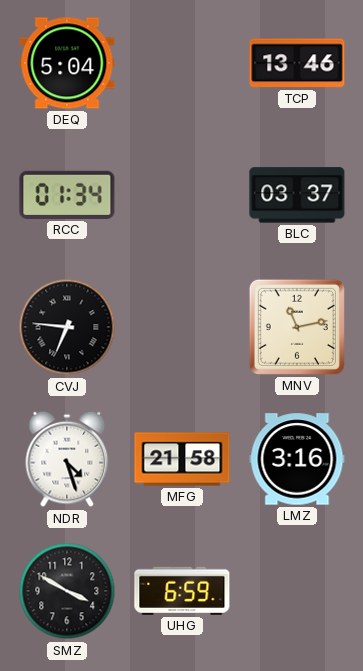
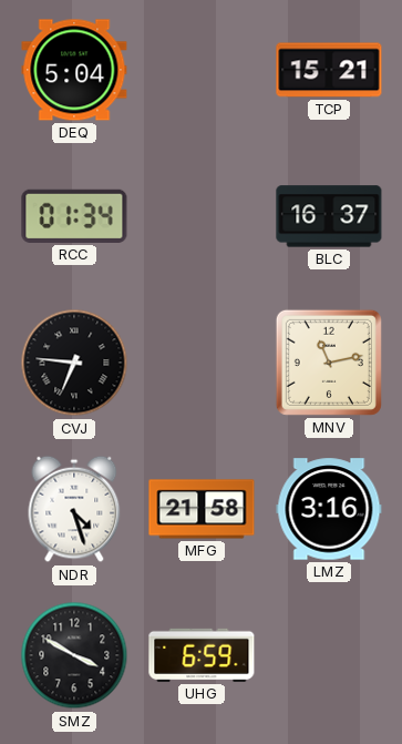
TCP: 13:46 -> 15:21 (329, 70)
BLC: 03:37 -> 16:37 (329, 216)
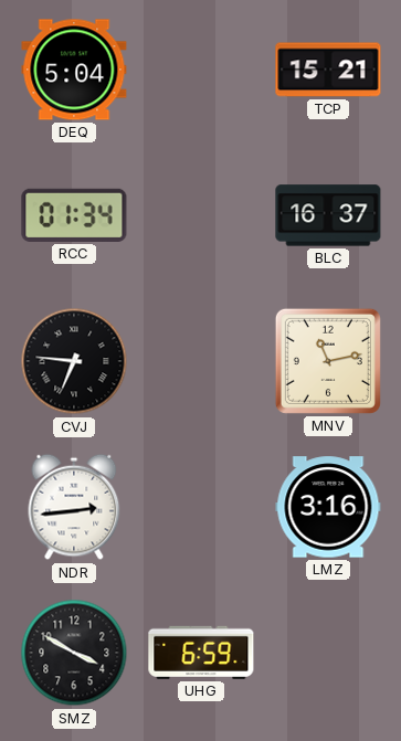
NDR: 4:27 -> 2:44 (74, 507)
MFG: 21:58 -> none (202, 509)
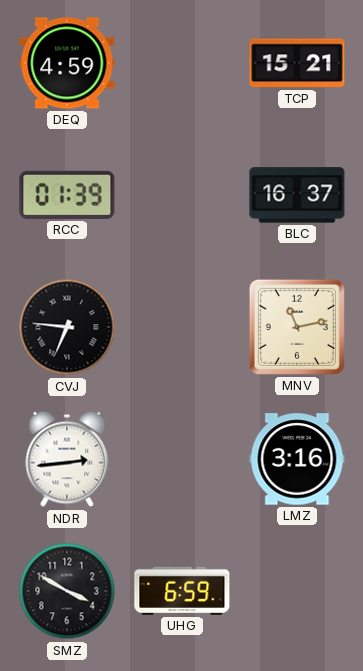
DEQ: 5:04 -> 4:59 (67, 63)
RCC: 01:34 -> 01:39 (67, 195)
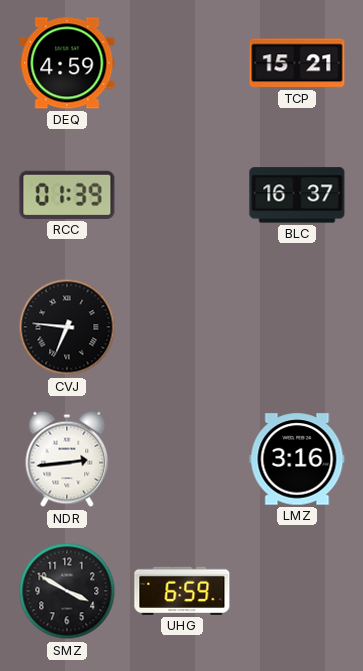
MNV: 11:13 -> none (297, 327)
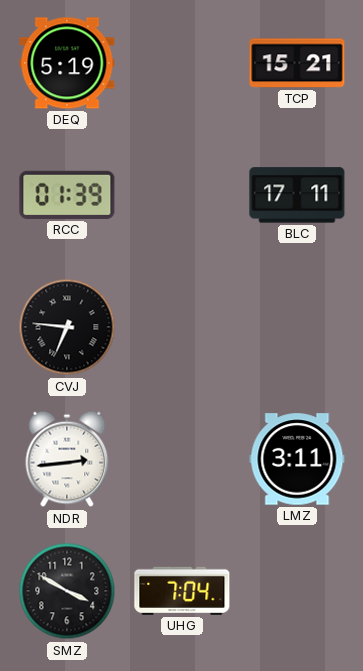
DEQ: 4:59 -> 5:19 (67, 63)
BLC: 16:37 -> 17:11 (297, 195)
LMZ: 3:16 -> 3:11 (297, 459)
UHG: 6:59 -> 7:04 (182, 591)
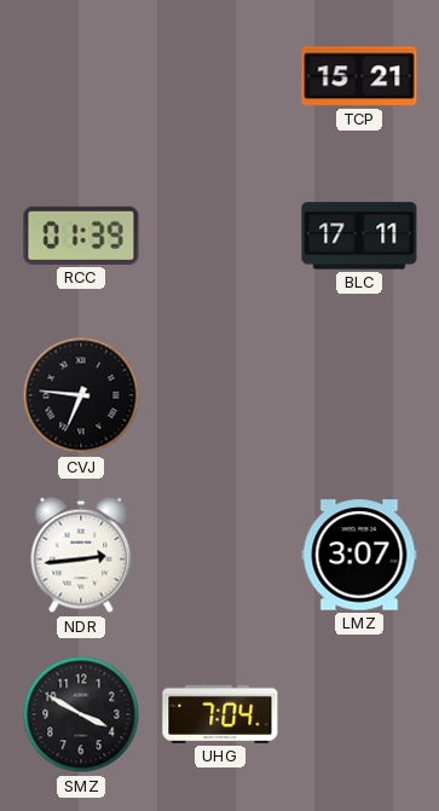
DEQ: 5:19 -> none (67, 63)
LMZ: 3:11 -> 3:07 (359, 555)
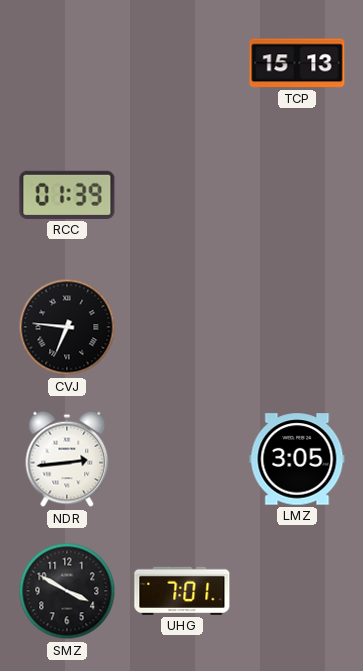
TCP: 15:21 -> 15:13 (297, 63)
BLC: 17:11 -> none (359, 236)
LMZ: 3:07 -> 3:05 (297, 459)
UHG: 7:04 -> 7:01 (182, 591)
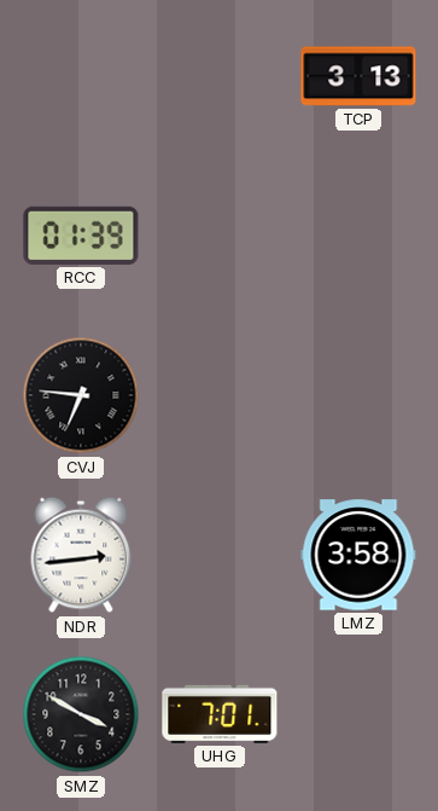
TCP: 15:13 -> 3:13 (358, 76)
LMZ: 3:05 -> 3:58 (358, 555)
